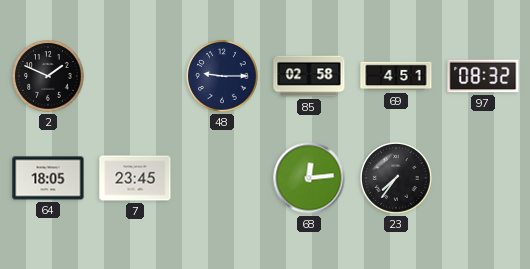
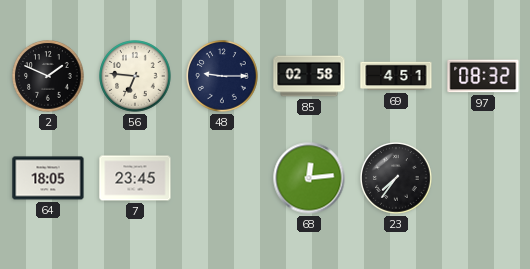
56: none -> 6:46 (135, 76)
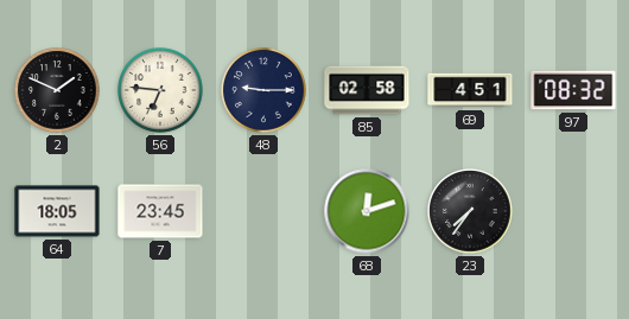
68: 12:14 -> 12:12 (367, 211)
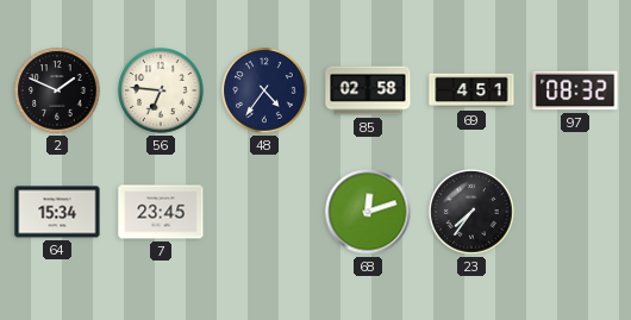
48: 9:15 -> 4:36 (264, 90)
64: 18:05 -> 15:34 (57, 212)
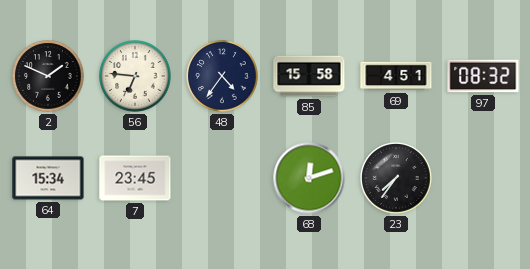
85: 02:58 -> 15:58 (309, 76)
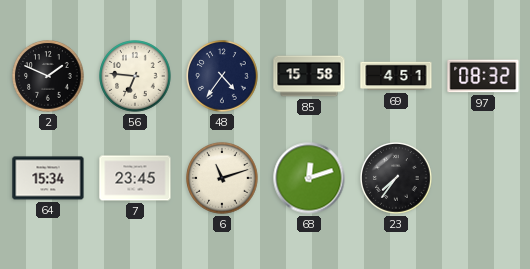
6: none -> 11:12 (222, 178)
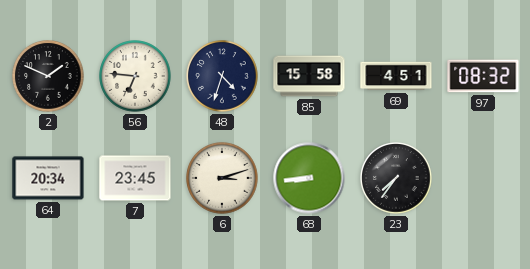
48: 4:36 -> 4:33 (222, 76)
64: 15:34 -> 20:34 (48, 178)
6: 11:12 -> 3:12 (222, 178)
68: 12:12 -> 8:44 (309, 178)
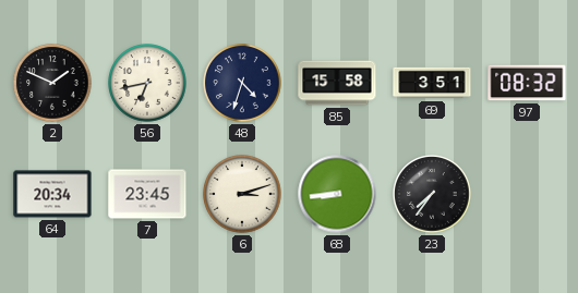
56: 6:46 -> 6:43 (147, 83)
69: 4:51 -> 3:51 (432, 83)
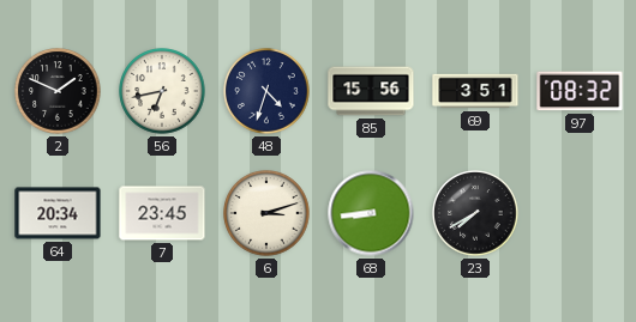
85: 15:58 -> 15:56 (371, 91)
23: 7:36 -> 7:40 (475, 213)
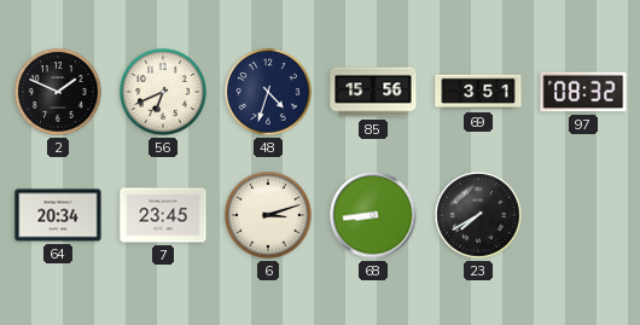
56: 6:43 -> 6:41 (163, 92)
